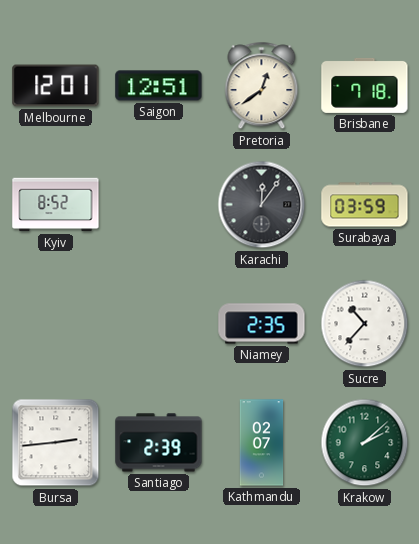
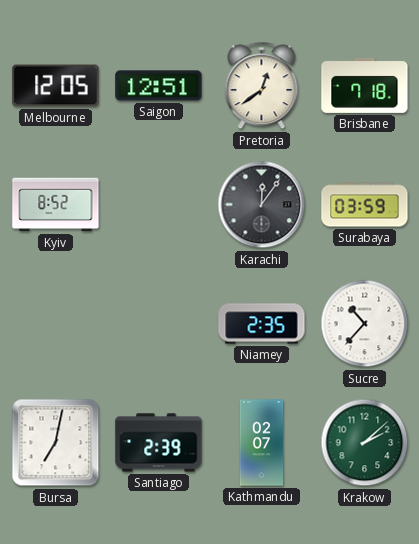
Melbourne: 12:01 -> 12:05 (56, 86)
Bursa: 2:44 -> 7:02 (56, 443)
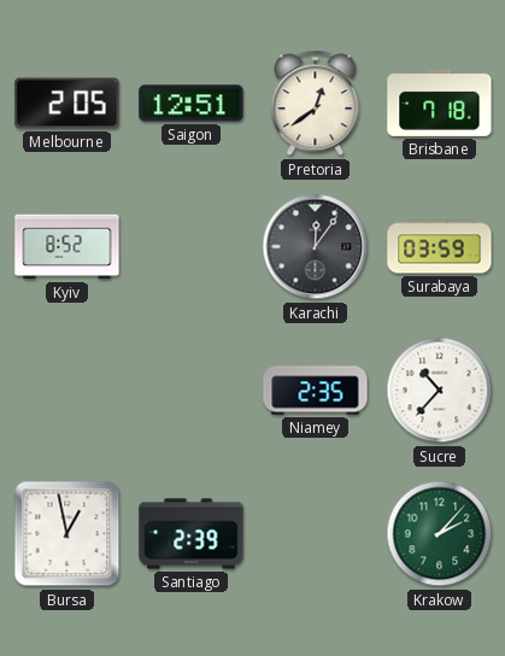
Melbourne: 12:05 -> 2:05 (67, 104)
Bursa: 7:02 -> 12:58 (67, 534)
Kathmandu: 02:07 -> none (262, 443)
Krakow: 2:08 -> 2:07 (440, 534)
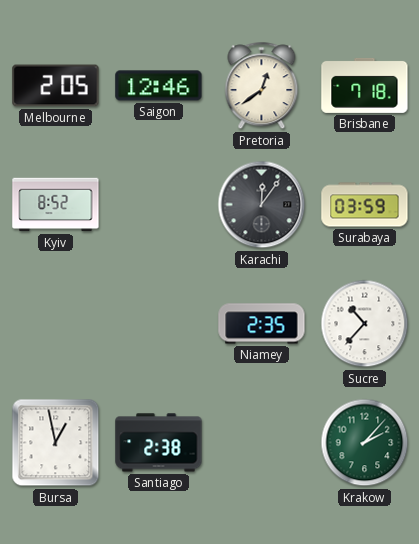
Saigon: 12:51 -> 12:46 (159, 86)
Santiago: 2:39 -> 2:38 (159, 443)
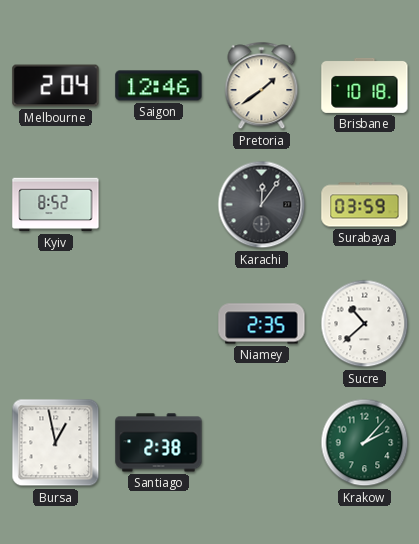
Melbourne: 2:05 -> 2:04 (56, 86)
Pretoria: 12:39 -> 1:39 (262, 86)
Brisbane: 7:18 -> 10:18 (365, 85)
Sucre: 10:37 -> 10:38 (365, 324)
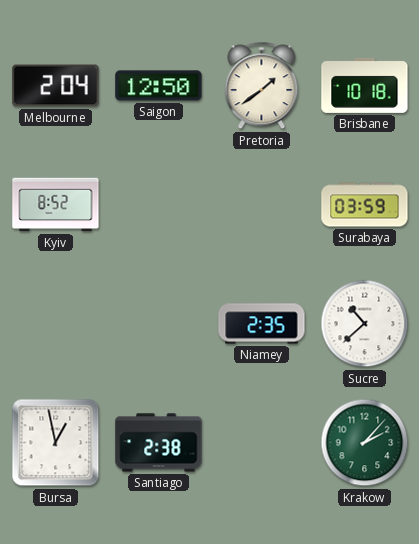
Saigon: 12:46 -> 12:50 (159, 86)
Karachi: 12:06 -> none (262, 205)
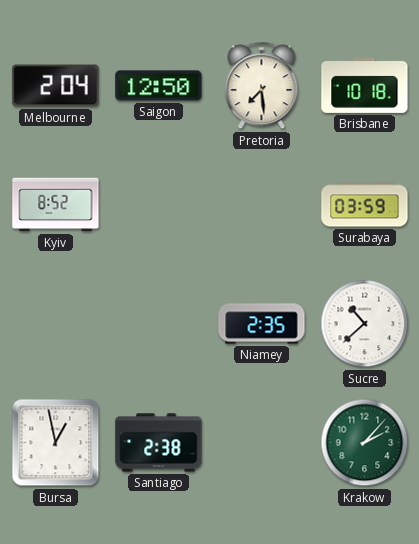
Pretoria: 1:39 -> 7:29 (262, 86)
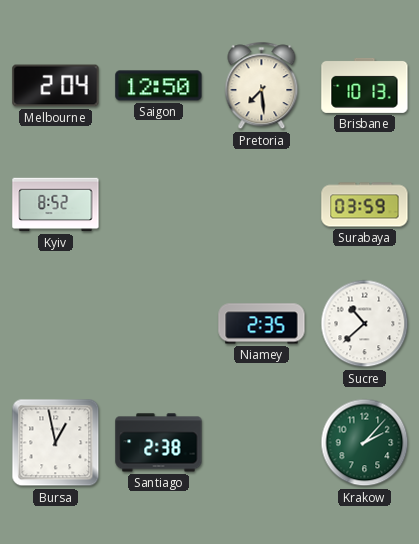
Brisbane: 10:18 -> 10:13 (365, 85)
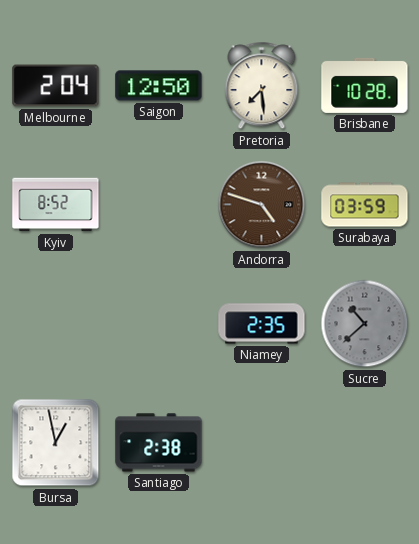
Brisbane: 10:13 -> 10:28 (365, 85)
Andorra: none -> 4:48 (262, 205)
Sucre dial: white -> grey (365, 324)
Krakow: 2:07 -> none (365, 443)
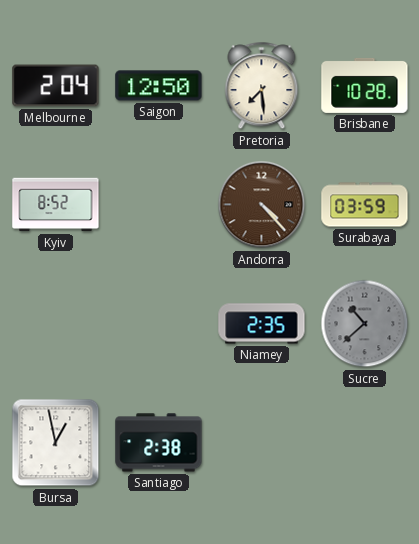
Andorra: 4:48 -> 4:23 (262, 205)
